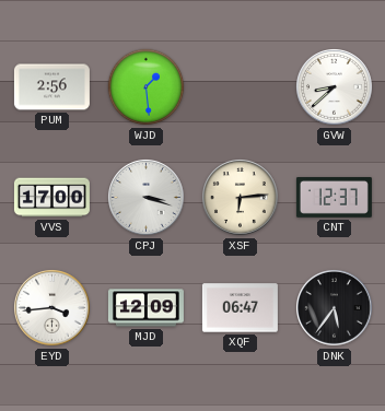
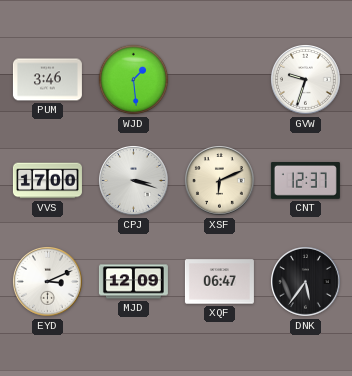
PUM: 2:56 -> 3:46 (47, 80)
GVW: 8:38 -> 9:33 (306, 80)
XSF: 6:14 -> 6:11 (220, 181)
EYD: 3:44 -> 3:11 (48, 282)
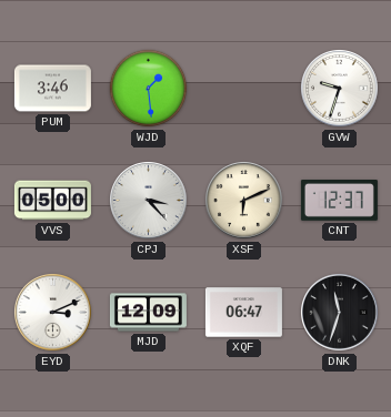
VVS: 17:00 -> 05:00 (52, 201)
CPJ: 3:18 -> 3:23 (149, 201)
DNK: 5:36 -> 11:33 (340, 313)
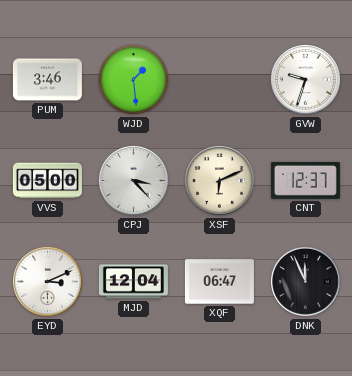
MJD: 12:09 -> 12:04 (133, 282)
DNK: 11:33 -> 11:56 (306, 282)
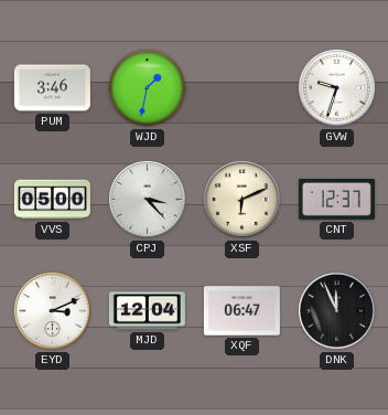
WJD: 1:29 -> 1:32 (148, 88)
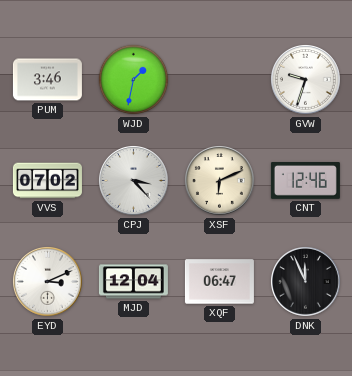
VVS: 05:00 -> 07:02 (47, 181)
CNT: 12:37 -> 12:46 (305, 181)
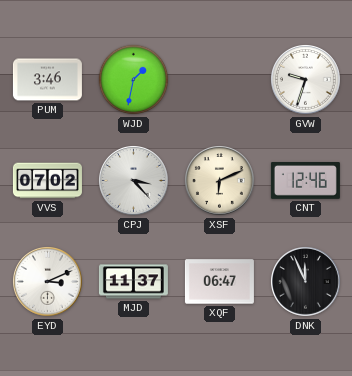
MJD: 12:04 -> 11:37 (133, 282)
